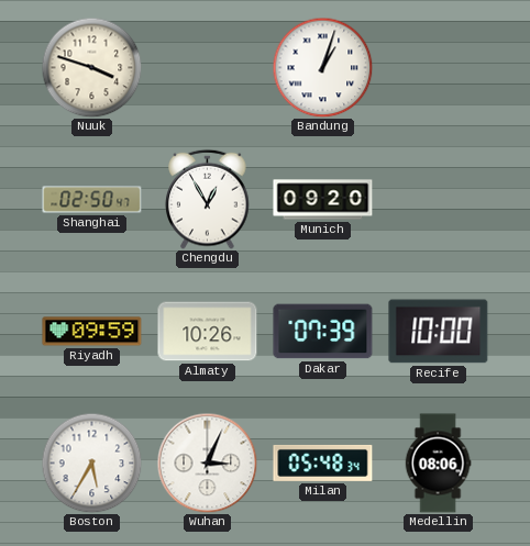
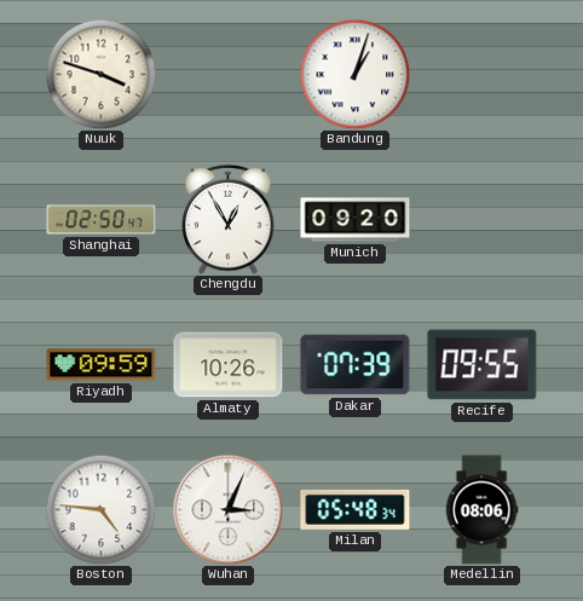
Recife: 10:00 -> 09:55 (483, 365)
Boston: 5:35 -> 4:46 (100, 509)
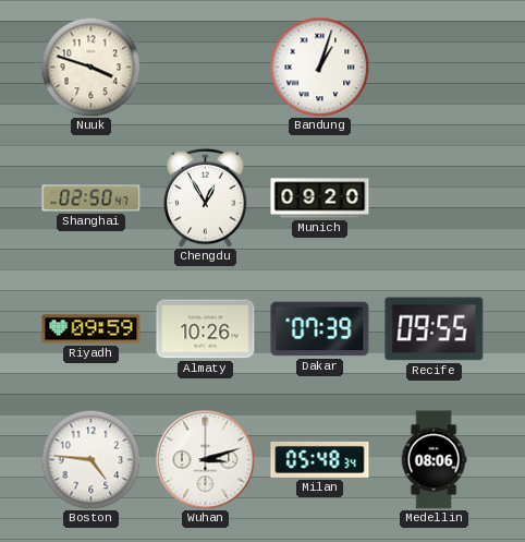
Wuhan: 3:04 -> 3:12 (205, 459)
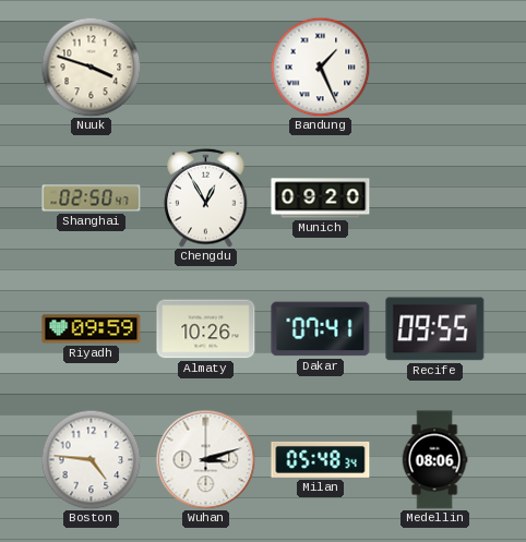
Bandung: 1:03 -> 1:26 (320, 67)
Dakar: 07:39 -> 07:41 (321, 329)
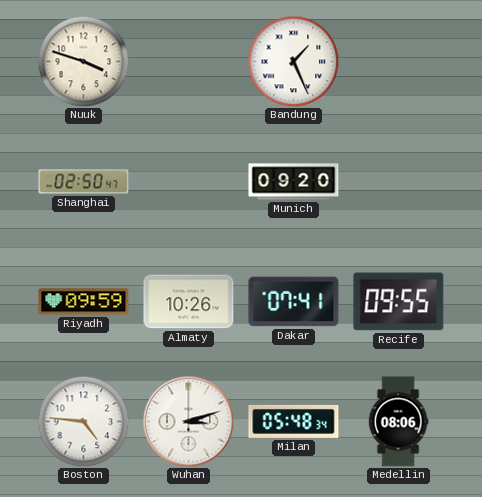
Chengdu: 12:55 -> none (206, 197)
